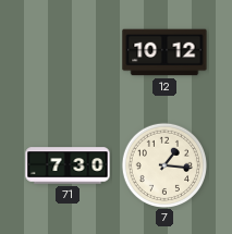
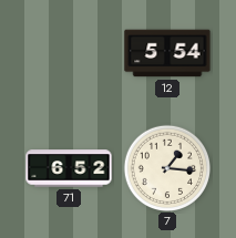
12: 10:12 -> 5:54 (167, 53)
71: 7:30 -> 6:52 (69, 168)
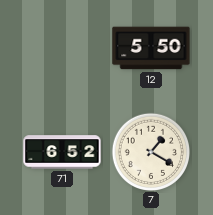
12: 5:54 -> 5:50 (151, 48)
7: 1:16 -> 1:20 (150, 151)
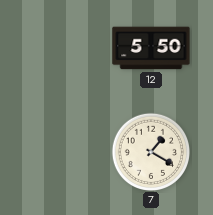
71: 6:52 -> none (62, 152)
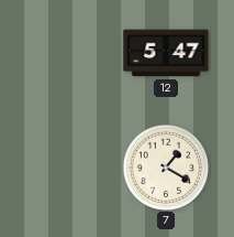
12: 5:50 -> 5:47 (166, 53)
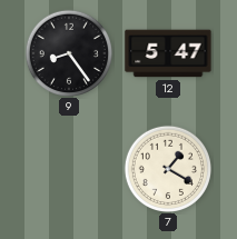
9: none -> 8:24 (68, 52)
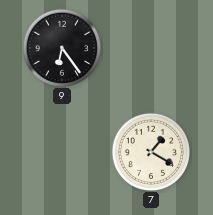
9: 8:24 -> 6:24 (61, 47)
12: 5:47 -> none (168, 53)
